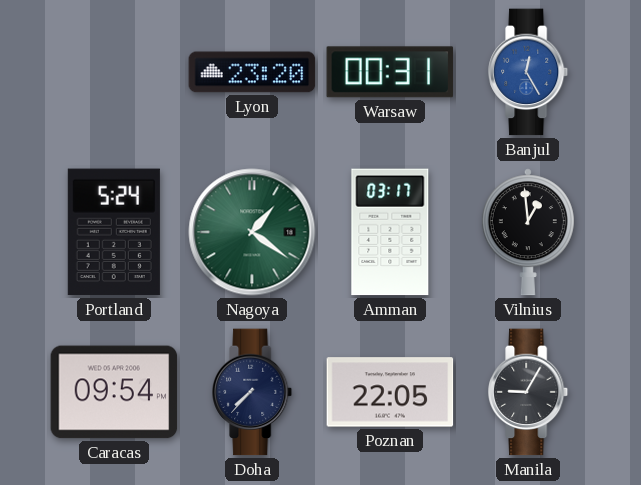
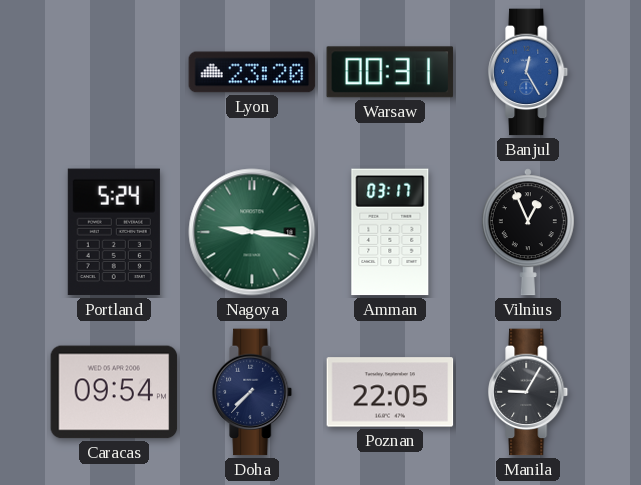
Nagoya: 1:21 -> 9:16 (252, 232)
Vilnius: 12:59 -> 12:56 (528, 232)
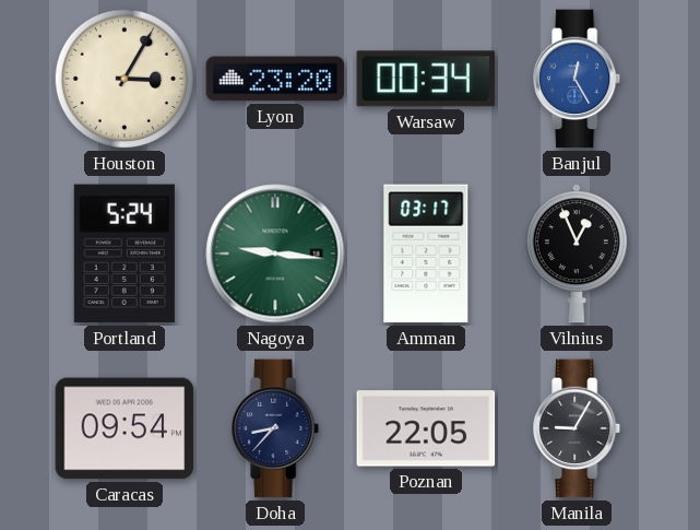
Houston: none -> 3:05 (124, 79)
Warsaw: 00:31 -> 00:34 (426, 79)
Doha: 7:37 -> 8:37 (276, 428)
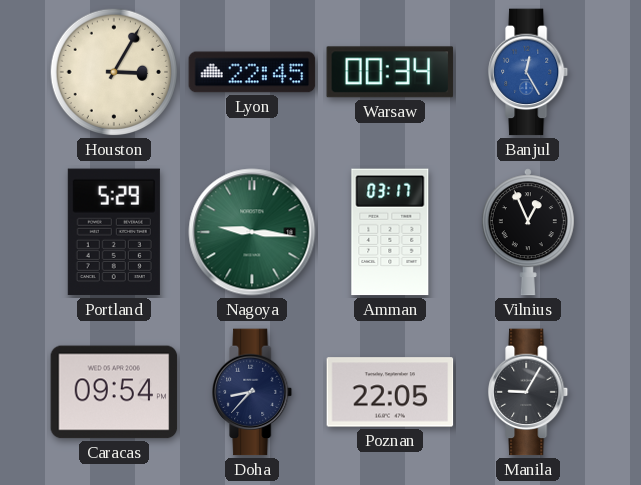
Lyon: 23:20 -> 22:45 (252, 72)
Portland: 5:24 -> 5:29 (114, 232)
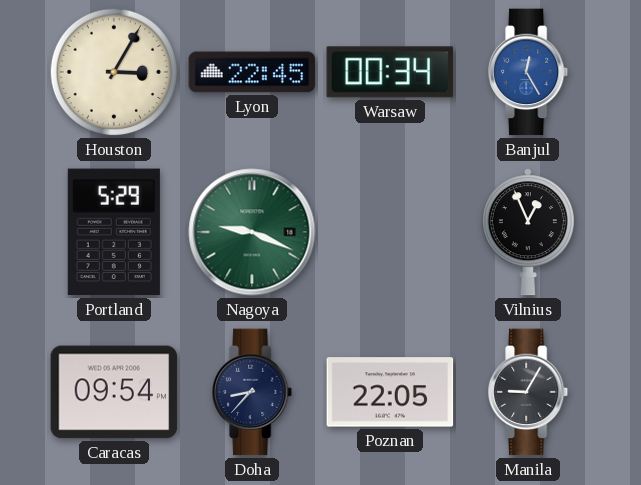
Nagoya: 9:16 -> 9:19 (252, 232)
Amman: 03:17 -> none (390, 232)
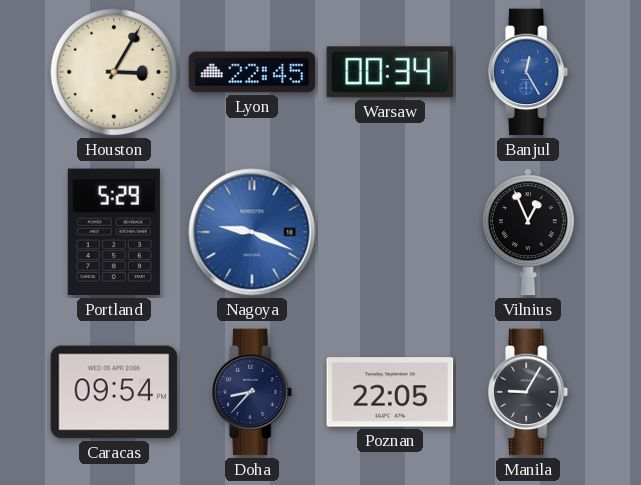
Nagoya dial: green -> blue (252, 232)
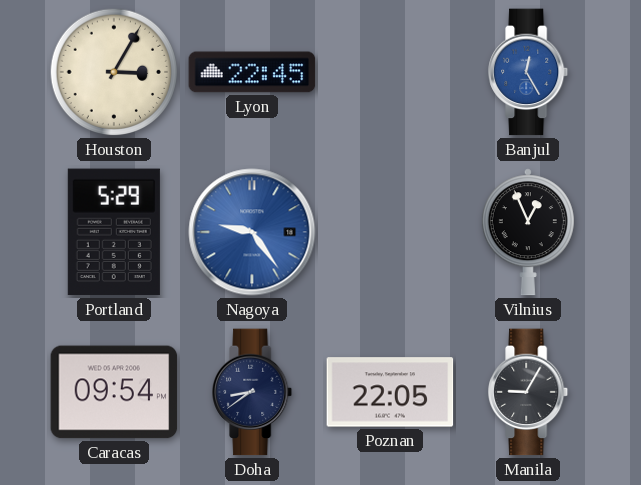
Warsaw: 00:34 -> none (390, 72)
Nagoya: 9:19 -> 9:24 (252, 232)
Doha: 8:37 -> 8:39 (253, 392)
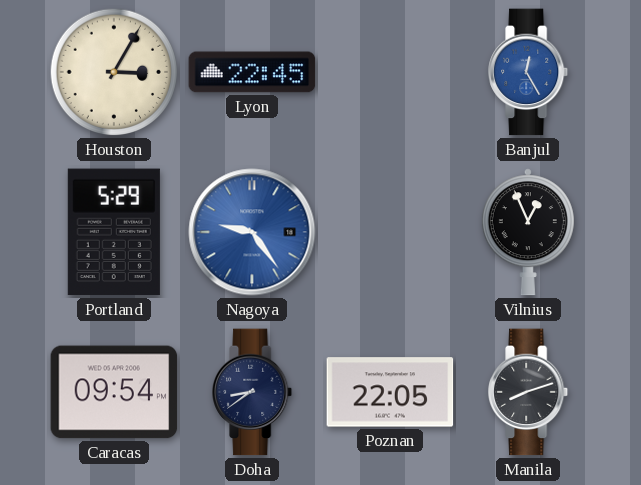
Manila: 9:05 -> 8:12 (529, 392)
